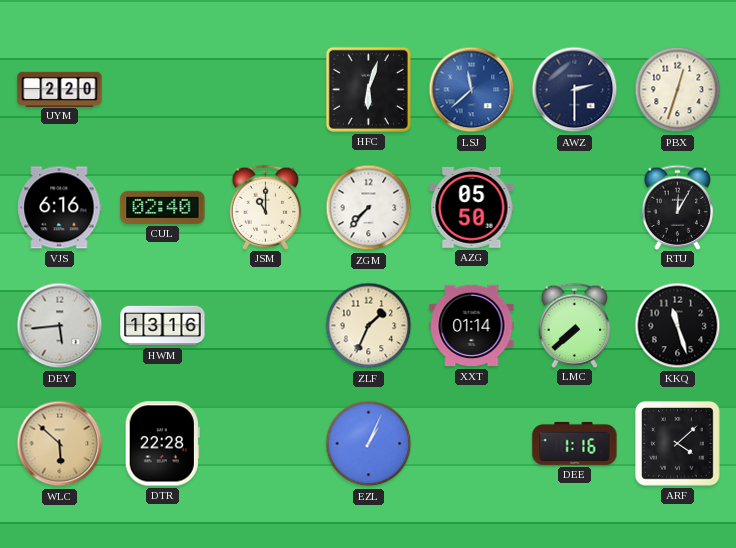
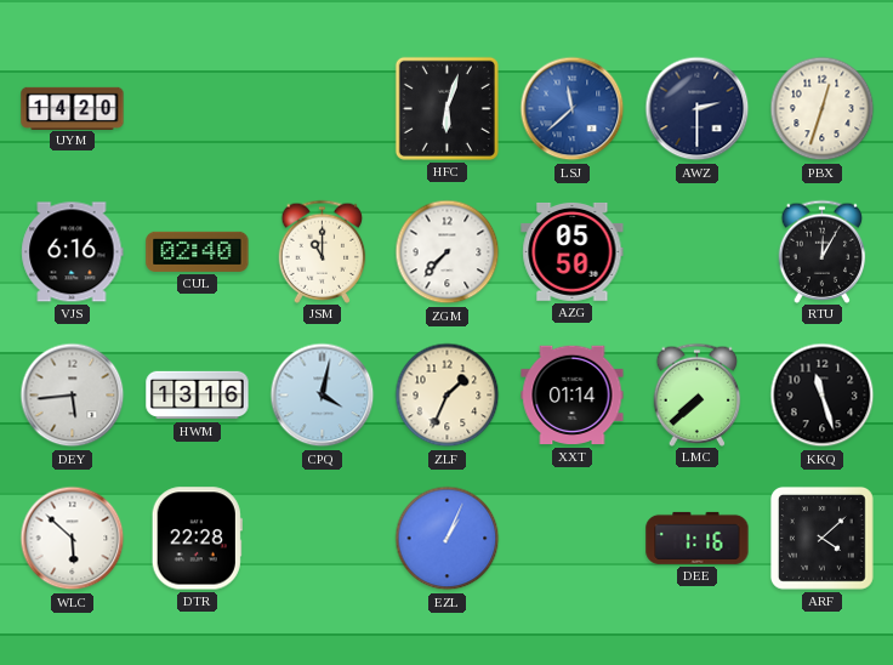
UYM: 2:20 -> 14:20 (73, 108)
CPQ: none -> 4:02 (323, 396)
WLC dial: champagne -> white (73, 539)
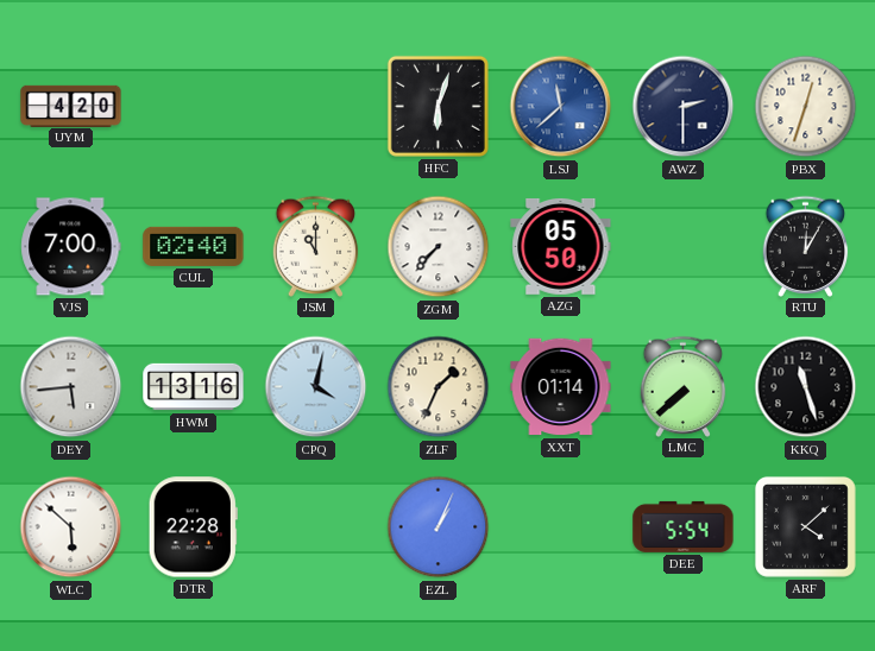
UYM: 14:20 -> 4:20 (71, 106)
VJS: 6:16 -> 7:00 (71, 247)
DEE: 1:16 -> 5:54 (684, 526)
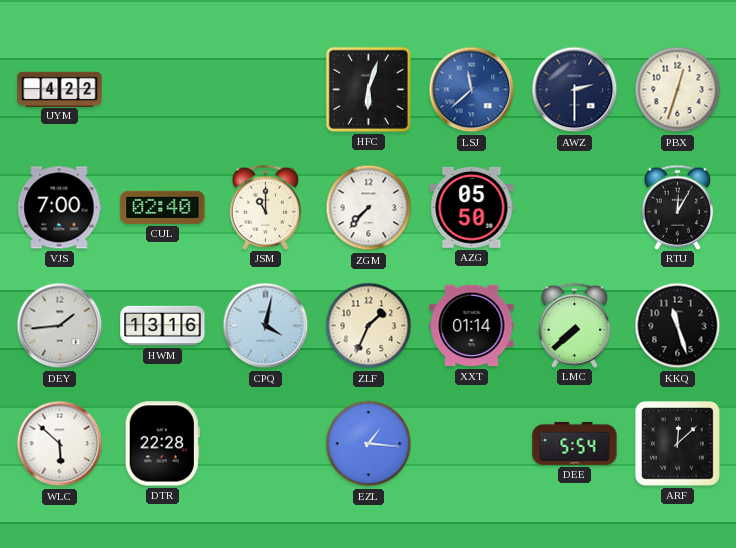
UYM: 4:20 -> 4:22 (60, 89)
DEY: 5:44 -> 1:44 (60, 326)
EZL: 1:04 -> 1:16 (369, 444)
ARF: 4:08 -> 12:08 (677, 443)
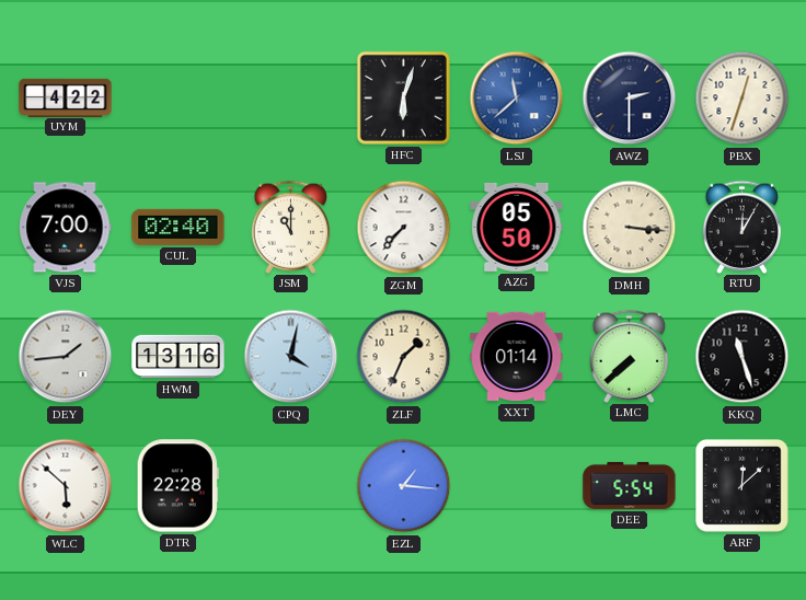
DMH: none -> 3:16 (630, 228)
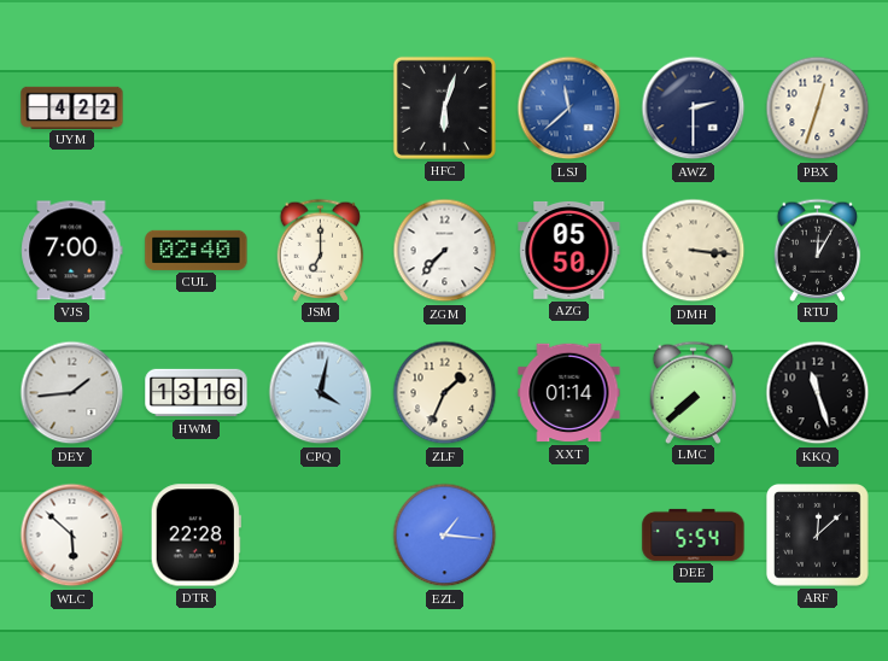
JSM: 11:00 -> 7:00 (321, 250)
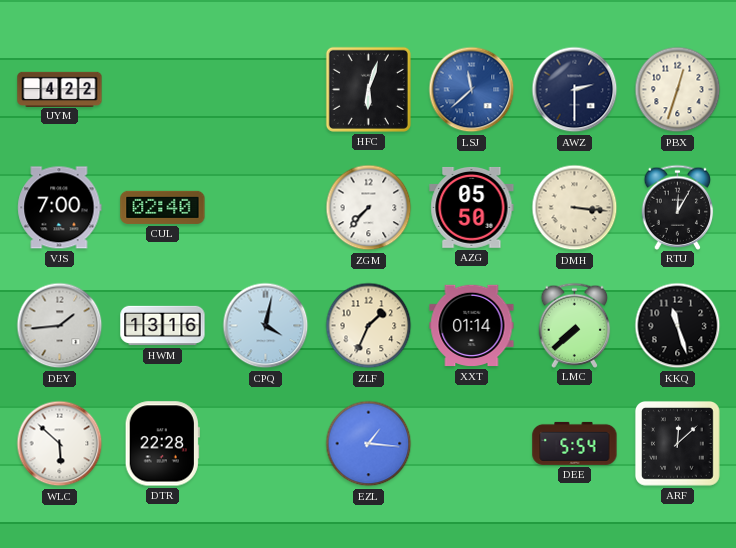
JSM: 7:00 -> none (321, 250)
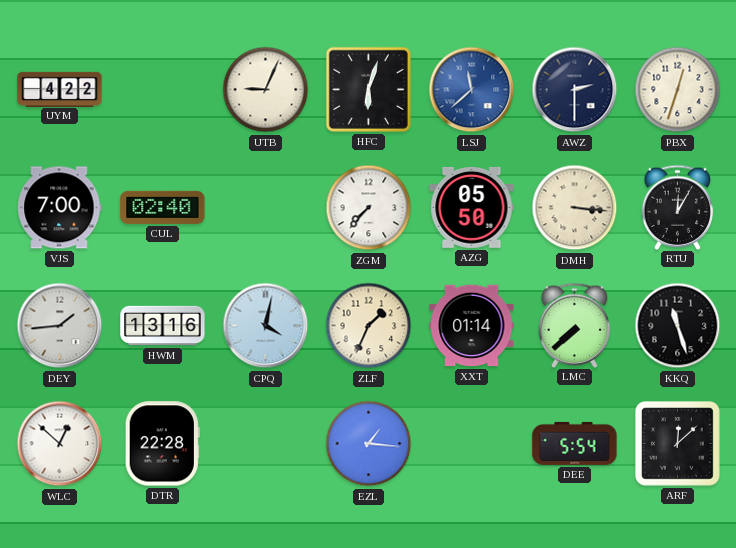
UTB: none -> 9:04 (266, 90)
WLC: 5:52 -> 12:52 (60, 444)
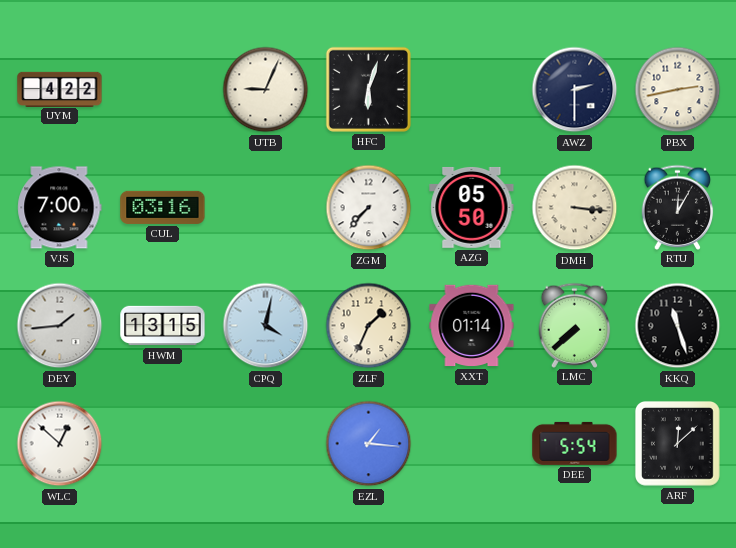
LSJ: 11:38 -> none (472, 90)
PBX: 12:33 -> 2:43 (678, 90)
CUL: 02:40 -> 03:16 (163, 207)
HWM: 13:16 -> 13:15 (163, 326)
DTR: 22:28 -> none (162, 444)
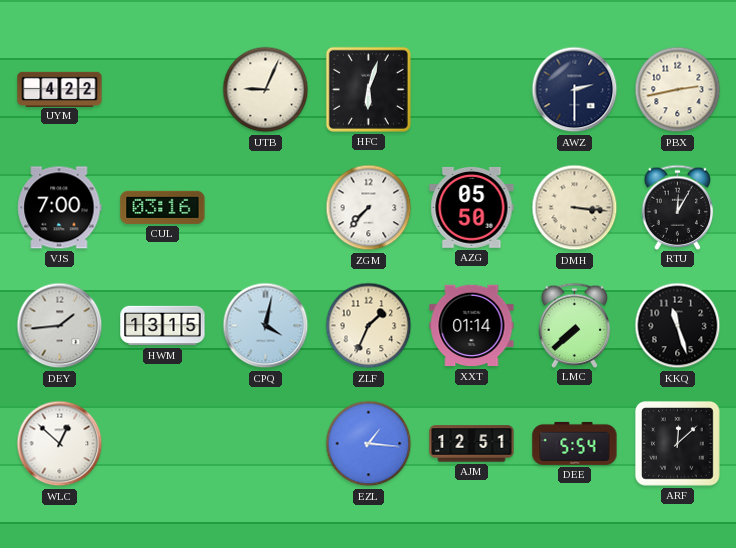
AJM: none -> 12:51 (472, 444)
